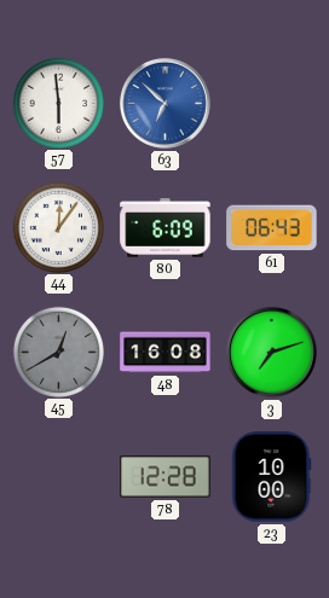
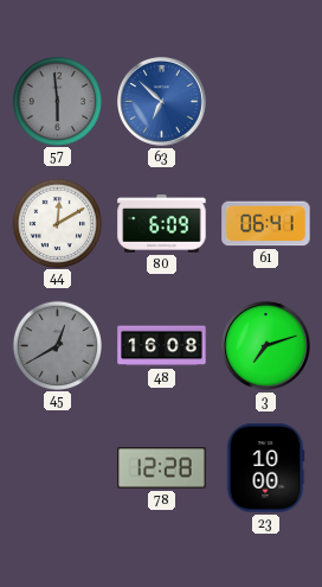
57 dial: white -> grey (57, 101)
44: 12:06 -> 12:10 (57, 223)
61: 06:43 -> 06:41 (266, 224)
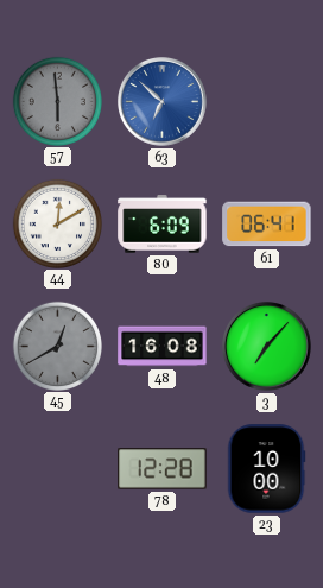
3: 7:12 -> 7:07 (267, 347)
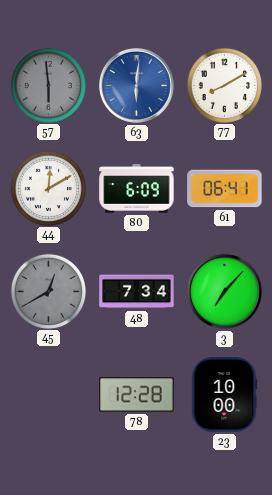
63: 6:52 -> 6:01 (137, 86)
77: none -> 8:10 (224, 85)
48: 16:08 -> 7:34 (137, 292)
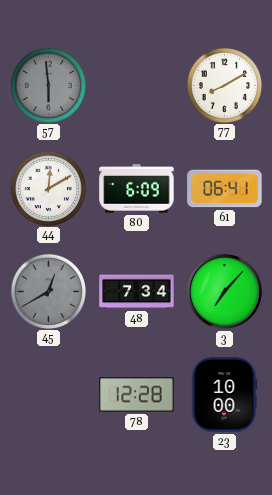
63: 6:01 -> none (137, 86)
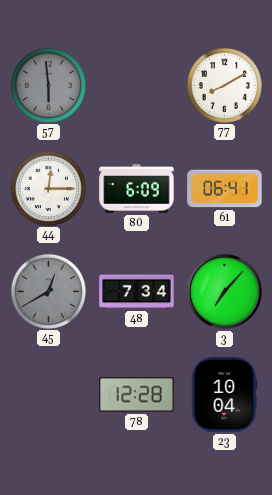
44: 12:10 -> 12:15 (48, 188)
23: 10:00 -> 10:04 (224, 395)
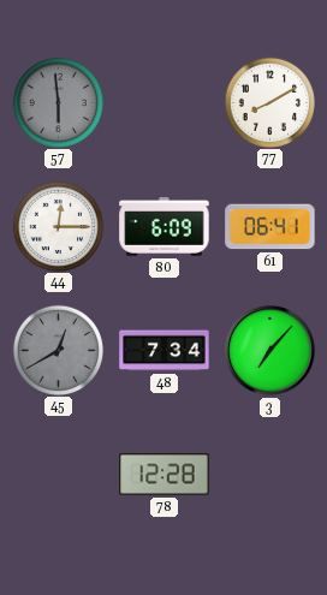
23: 10:04 -> none (224, 395)
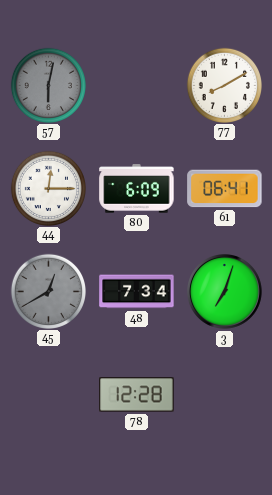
57: 5:59 -> 6:02 (48, 85)
3: 7:07 -> 7:03 (225, 292)
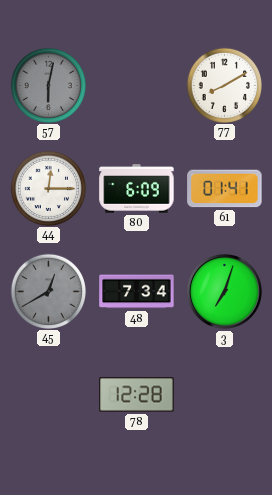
61: 06:41 -> 01:41 (225, 189)
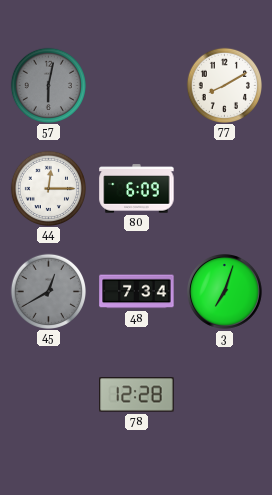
61: 01:41 -> none (225, 189)
